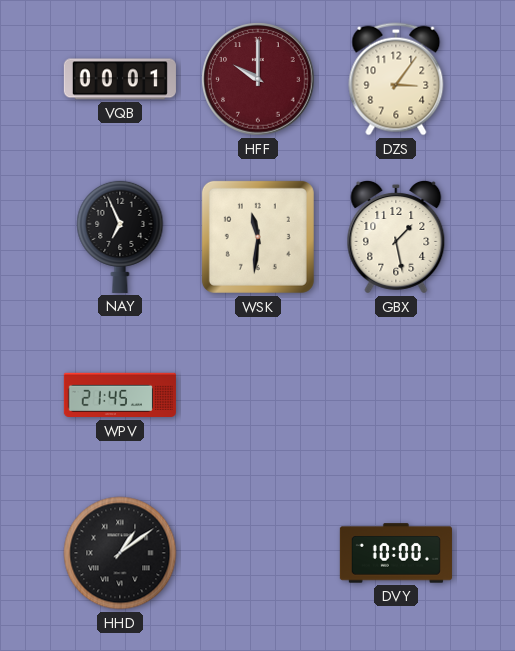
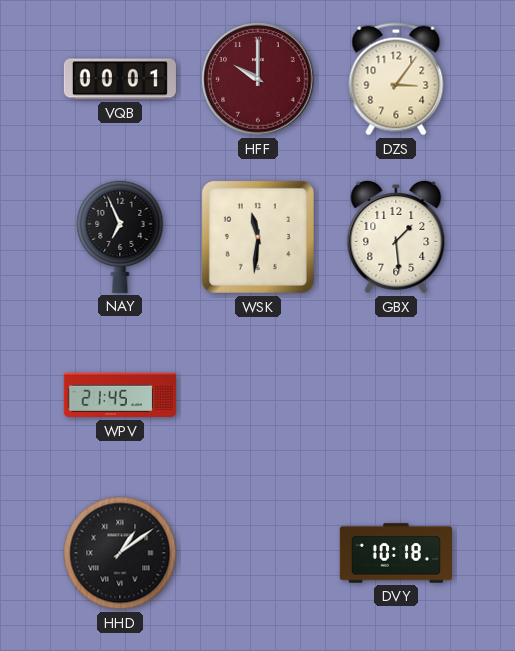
GBX: 1:28 -> 1:29 (396, 237)
DVY: 10:00 -> 10:18 (396, 553)
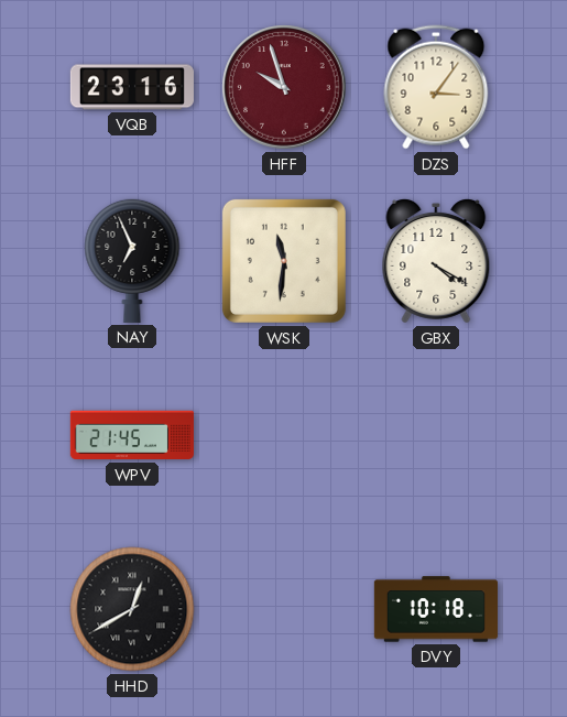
VQB: 00:01 -> 23:16 (132, 87)
HFF: 10:00 -> 9:57 (284, 87)
GBX: 1:29 -> 4:20 (436, 261)
HHD: 1:09 -> 12:40 (132, 609)
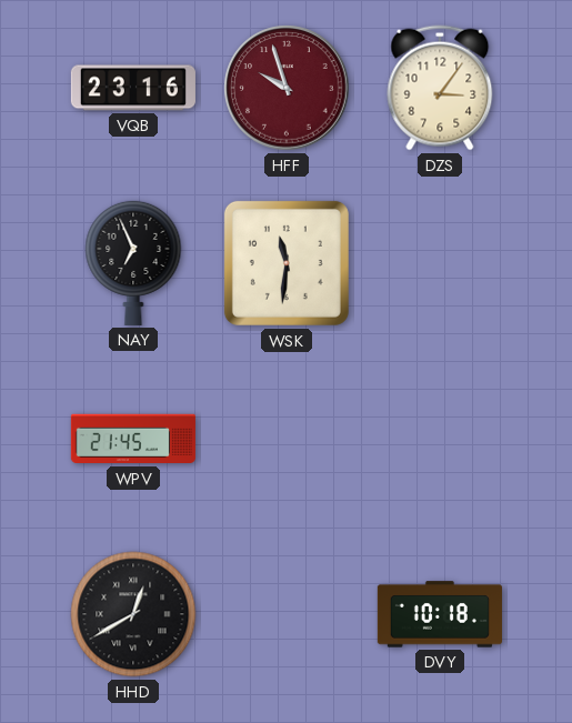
GBX: 4:20 -> none (436, 261)
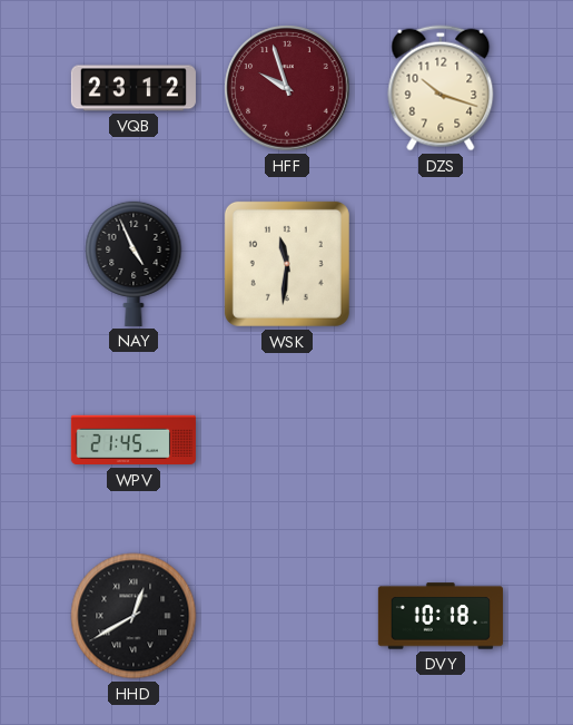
VQB: 23:16 -> 23:12 (134, 88)
DZS: 3:06 -> 10:18 (441, 88)
NAY: 6:56 -> 4:56 (134, 263)
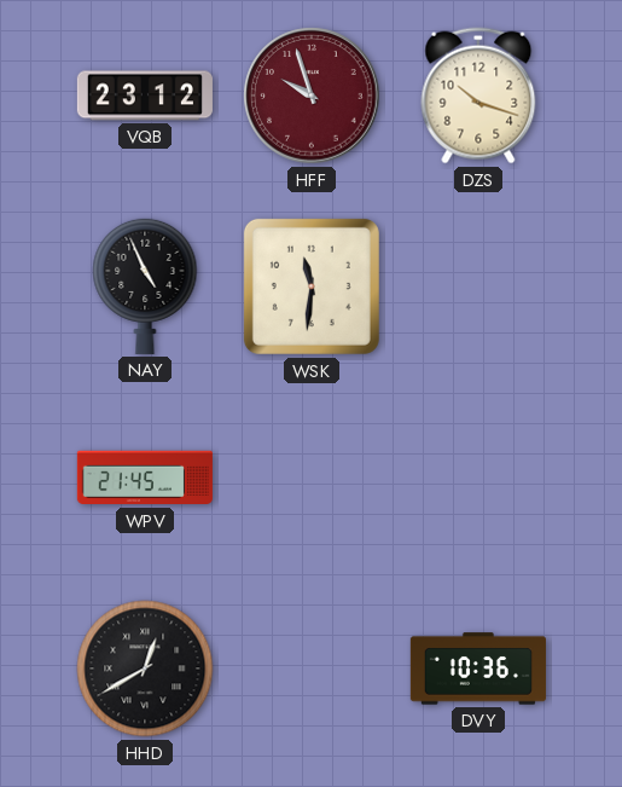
DVY: 10:18 -> 10:36 (478, 669)
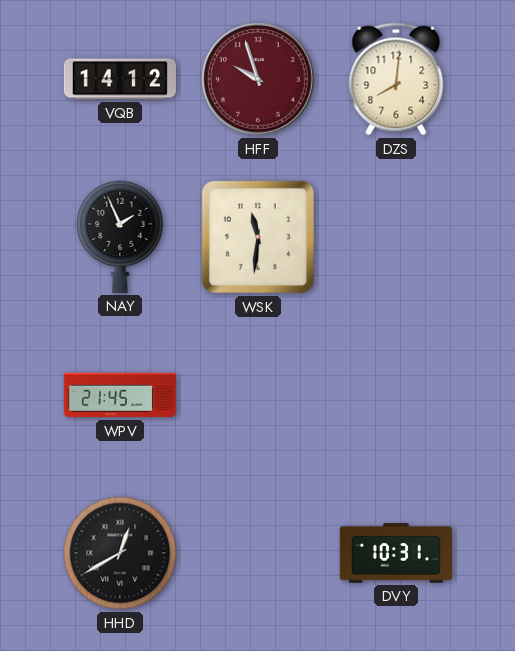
VQB: 23:12 -> 14:12 (120, 79)
DZS: 10:18 -> 8:01 (396, 79)
NAY: 4:56 -> 1:56 (120, 236)
DVY: 10:36 -> 10:31 (396, 553)
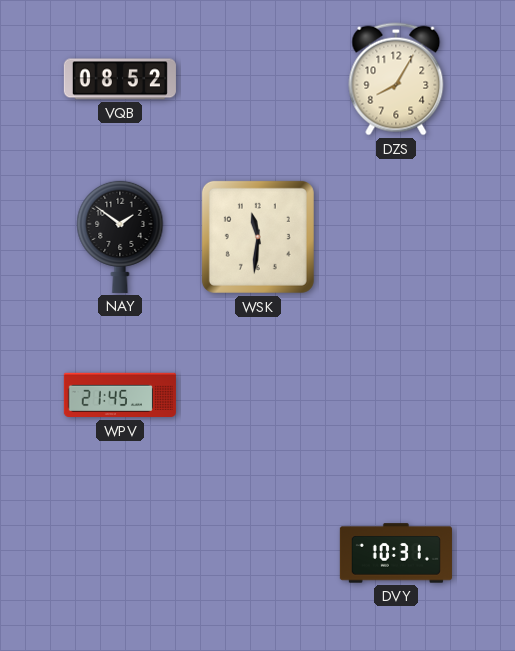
VQB: 14:12 -> 08:52 (120, 79)
HFF: 9:57 -> none (258, 79)
DZS: 8:01 -> 8:05 (396, 79)
NAY: 1:56 -> 1:51 (120, 236)
HHD: 12:40 -> none (120, 553)
